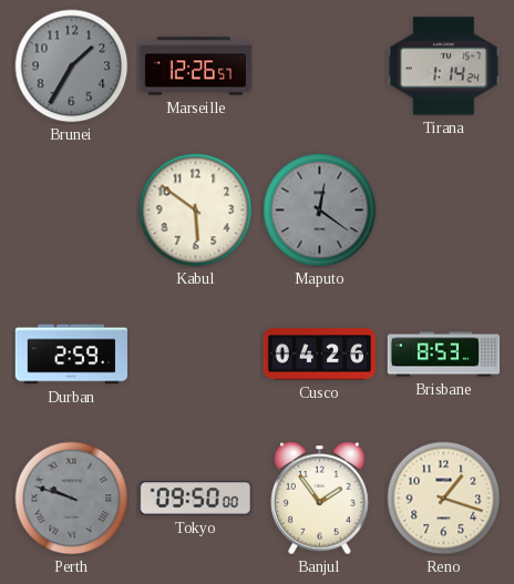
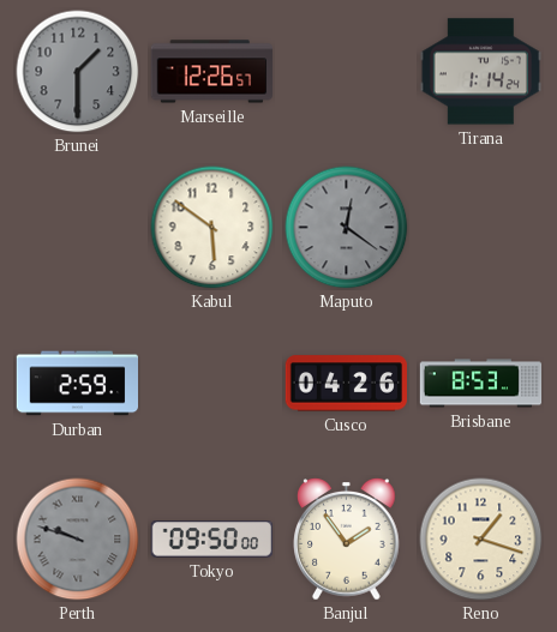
Brunei: 1:35 -> 1:30 (78, 72)
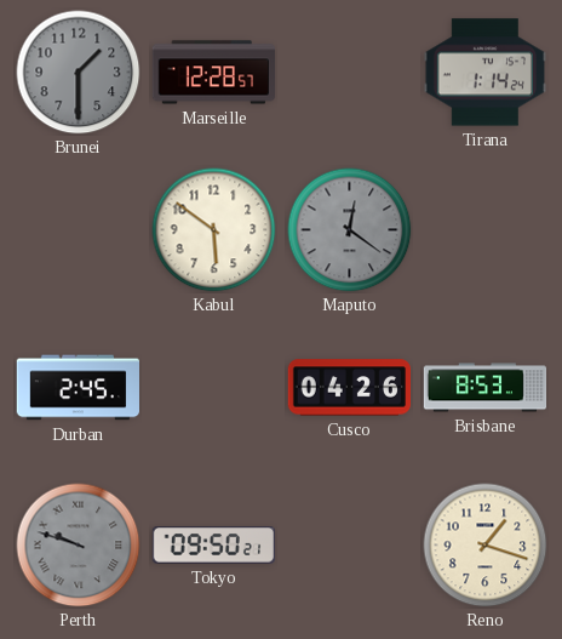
Marseille: 12:26 -> 12:28 (213, 73)
Durban: 2:59 -> 2:45 (79, 388)
Tokyo: 09:50:00 -> 09:50:21 (213, 546)
Banjul: 1:54 -> none (347, 540)
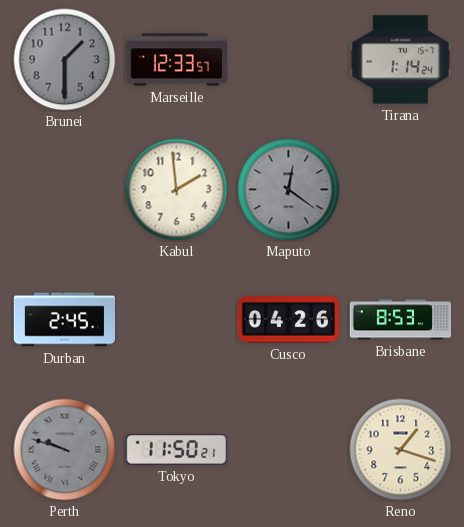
Marseille: 12:28 -> 12:33 (176, 60)
Kabul: 5:51 -> 1:59 (177, 190)
Tokyo: 09:50 -> 11:50 (176, 450)
